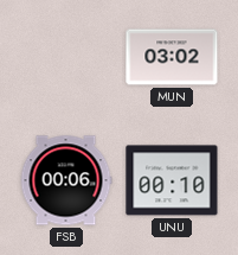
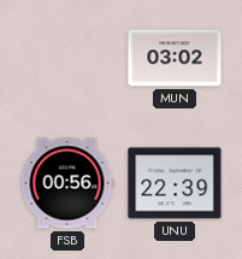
FSB: 00:06 -> 00:56 (67, 183)
UNU: 00:10 -> 22:39 (175, 183)
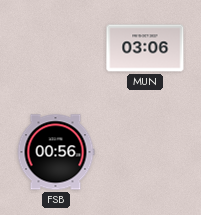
MUN: 03:02 -> 03:06 (145, 48)
UNU: 22:39 -> none (175, 183)
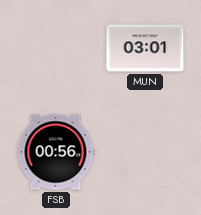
MUN: 03:06 -> 03:01 (145, 48)
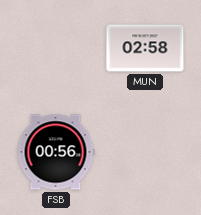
MUN: 03:01 -> 02:58 (145, 48)
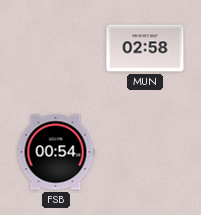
FSB: 00:56 -> 00:54 (56, 152)
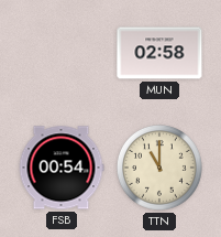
TTN: none -> 11:00 (159, 168)
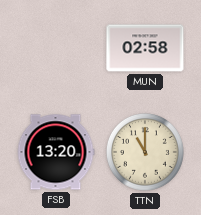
FSB: 00:54 -> 13:20 (56, 152)
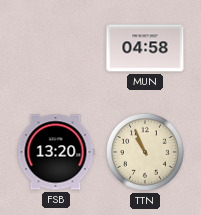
MUN: 02:58 -> 04:58 (145, 48)
TTN: 11:00 -> 10:56 (145, 152)
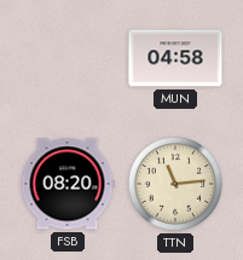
FSB: 13:20 -> 08:20 (68, 184)
TTN: 10:56 -> 11:14 (175, 184)
